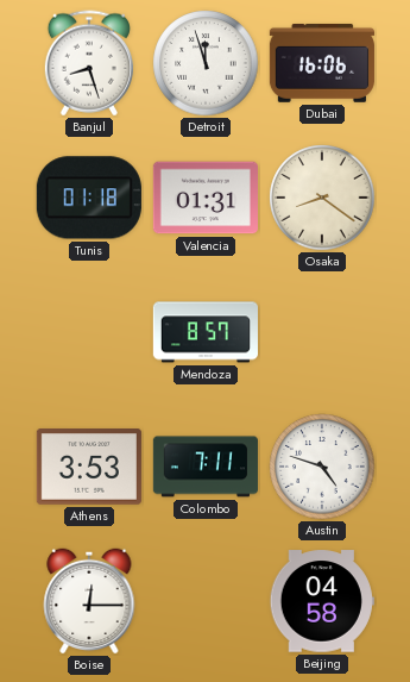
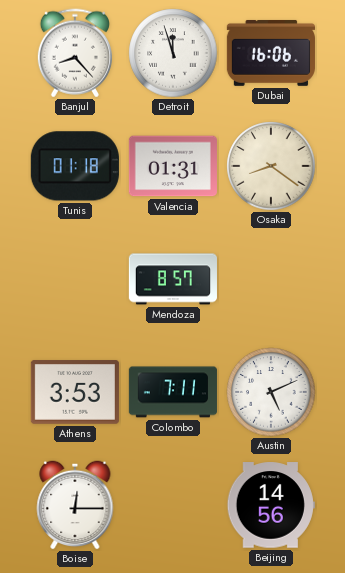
Banjul: 8:27 -> 8:23 (75, 53)
Austin: 4:48 -> 5:11 (271, 392)
Beijing: 04:58 -> 14:56 (271, 505)
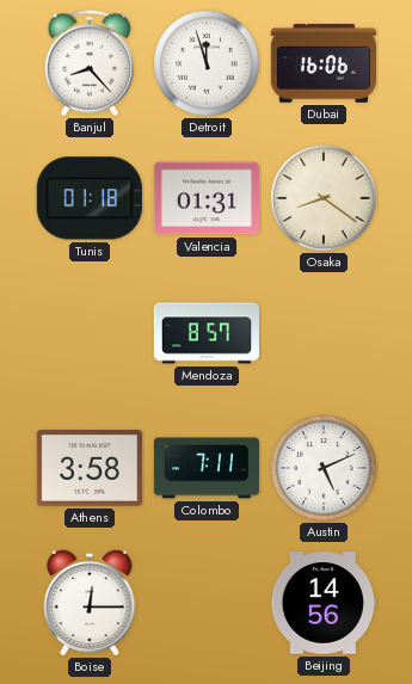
Athens: 3:53 -> 3:58 (90, 468)
